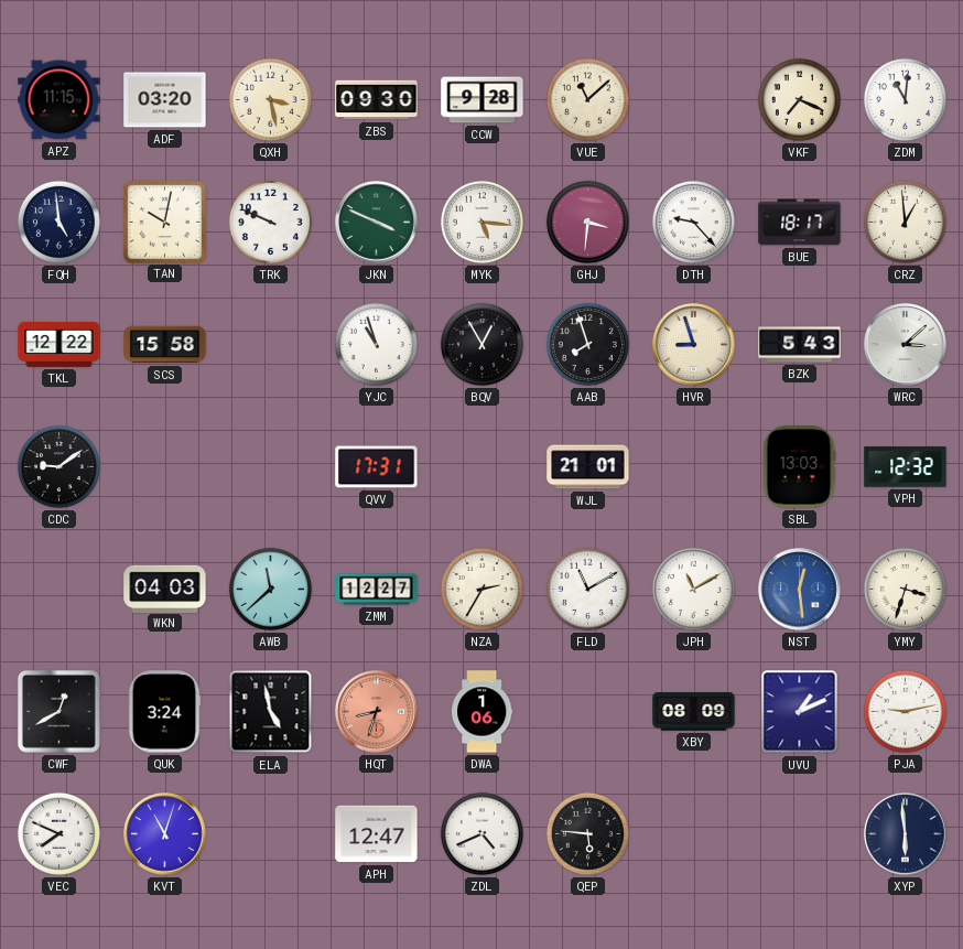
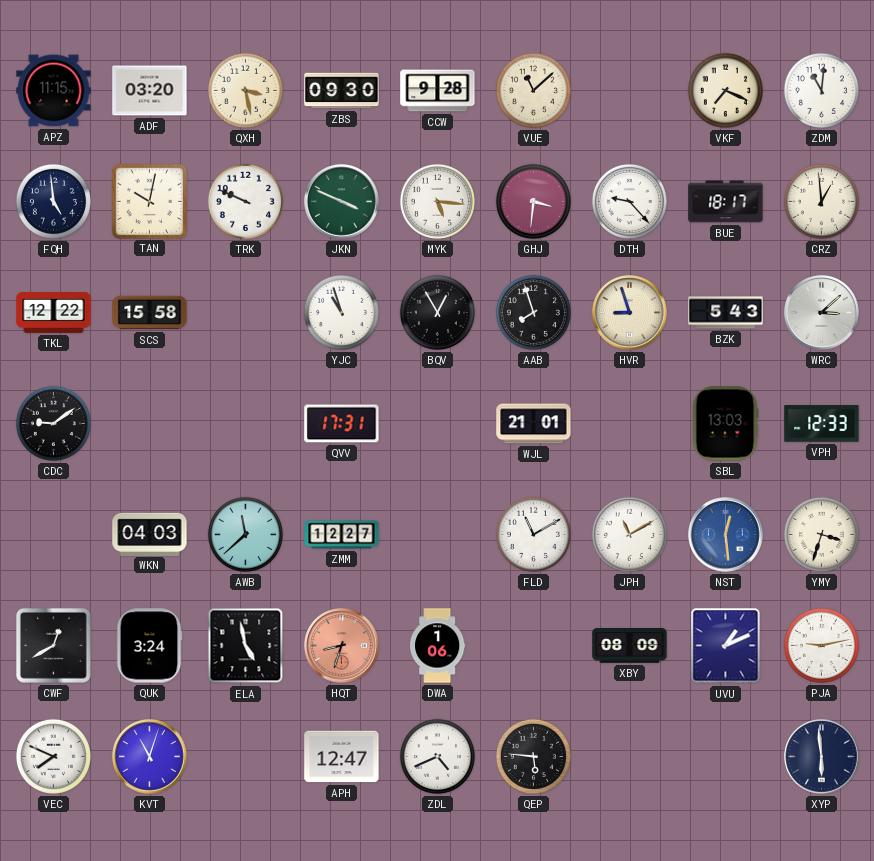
VPH: 12:32 -> 12:33 (822, 424)
NZA: 2:35 -> none (481, 589)
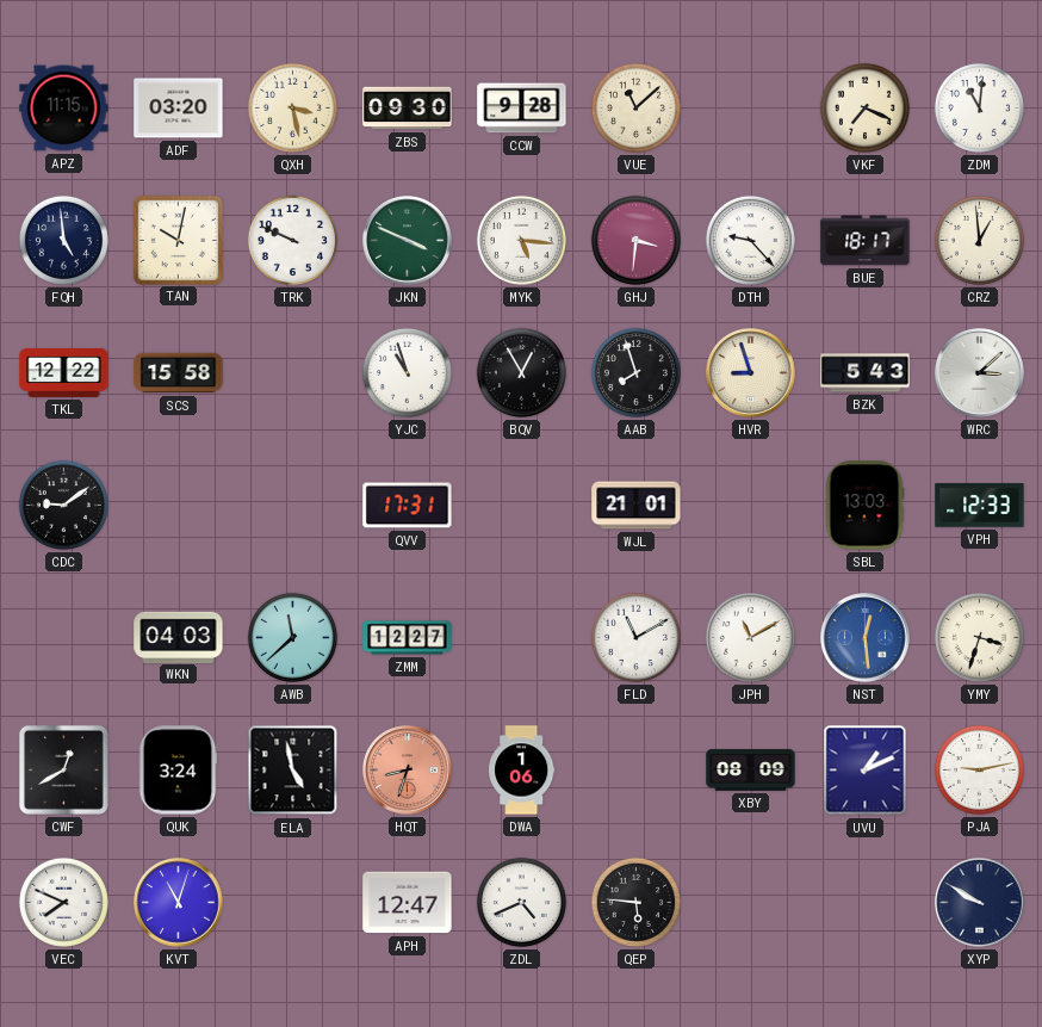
XYP: 5:59 -> 9:50 (980, 903)
